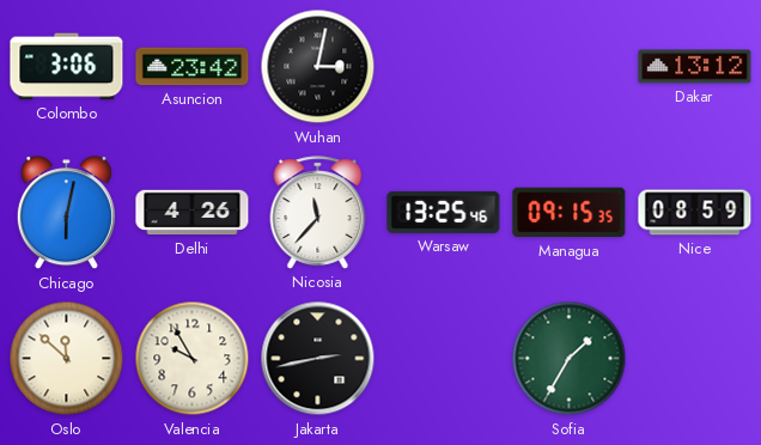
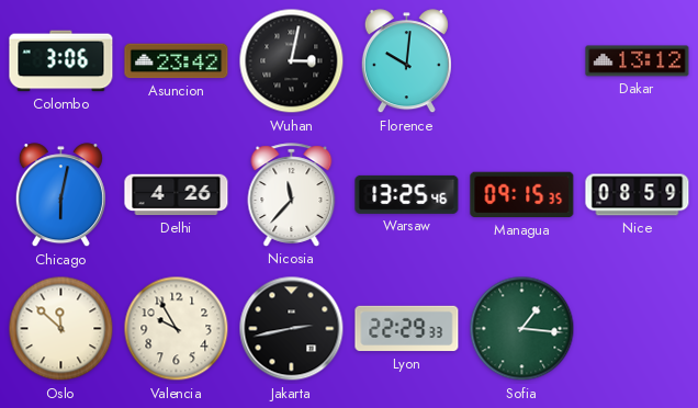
Florence: none -> 10:01 (406, 61)
Lyon: none -> 22:29 (407, 329)
Sofia: 1:35 -> 1:16 (522, 329)
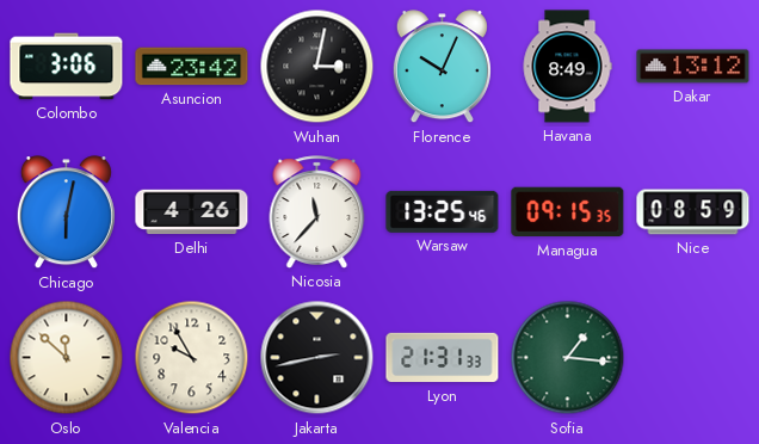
Florence: 10:01 -> 10:04 (442, 67)
Havana: none -> 8:49 (567, 67)
Lyon: 22:29 -> 21:31 (443, 358)
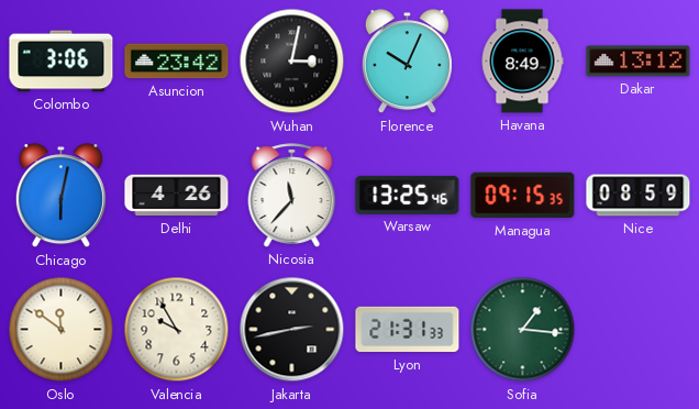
Oslo: 11:52 -> 11:51 (62, 330)
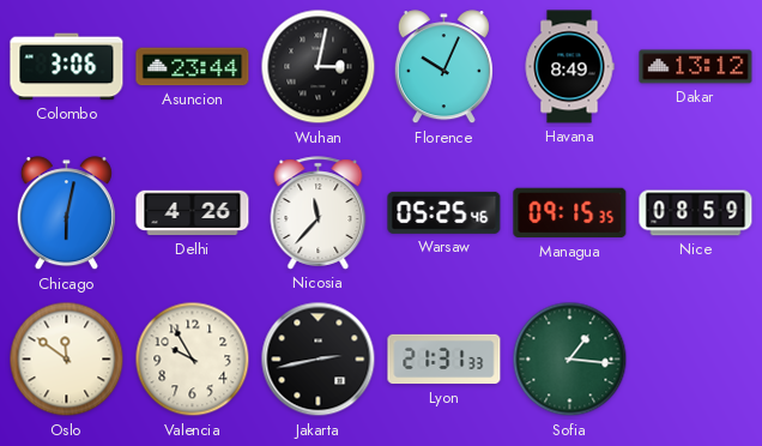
Asuncion: 23:42 -> 23:44 (193, 67)
Warsaw: 13:25 -> 05:25 (444, 212)
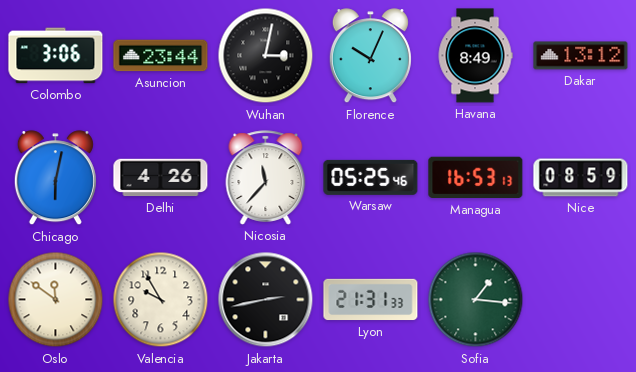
Managua: 09:15 -> 16:53 (476, 178)
